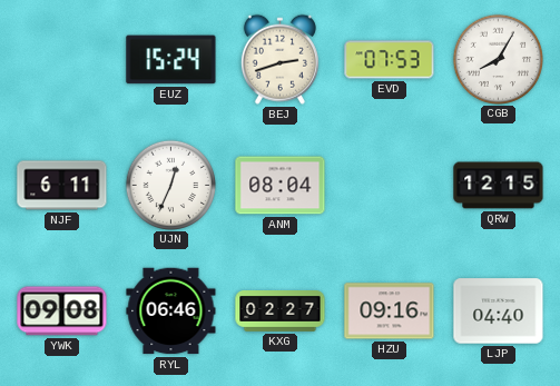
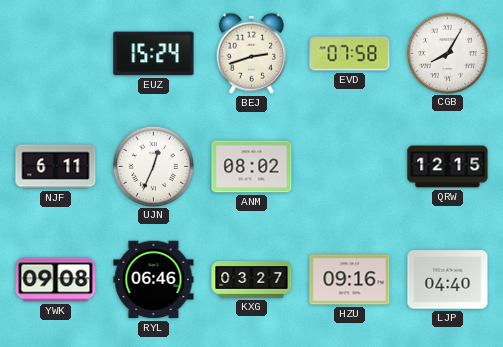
EVD: 07:53 -> 07:58 (350, 54)
ANM: 08:04 -> 08:02 (252, 167)
KXG: 02:27 -> 03:27 (252, 280)
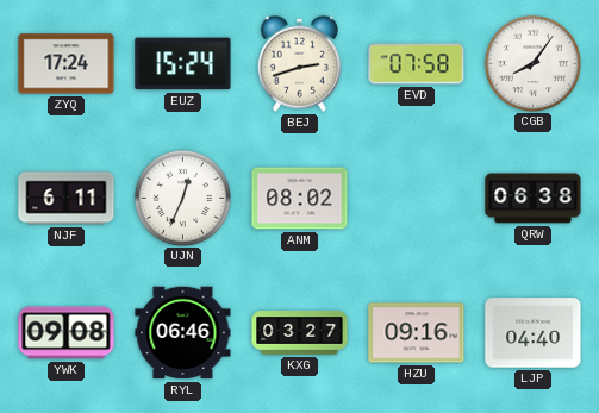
ZYQ: none -> 17:24 (67, 64)
CGB: 8:05 -> 8:06 (532, 63)
QRW: 12:15 -> 06:38 (534, 199)
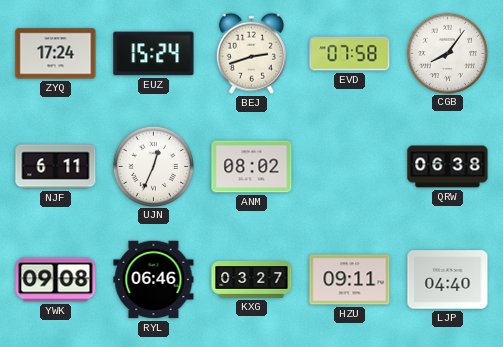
HZU: 09:16 -> 09:11 (350, 280)
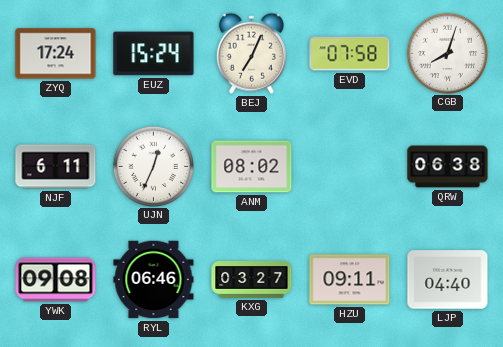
BEJ: 2:42 -> 7:04 (251, 53)
CGB: 8:06 -> 8:03 (447, 53)
